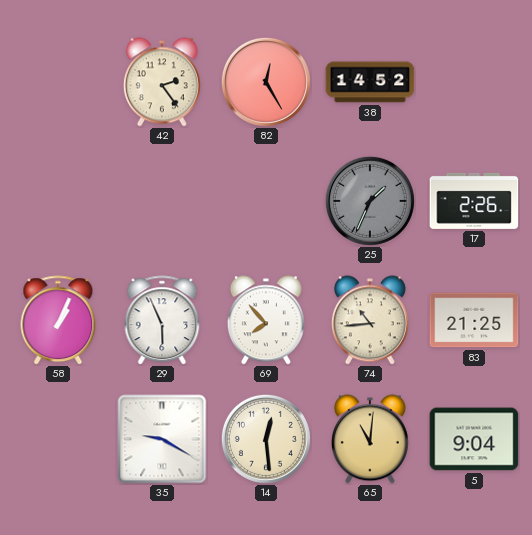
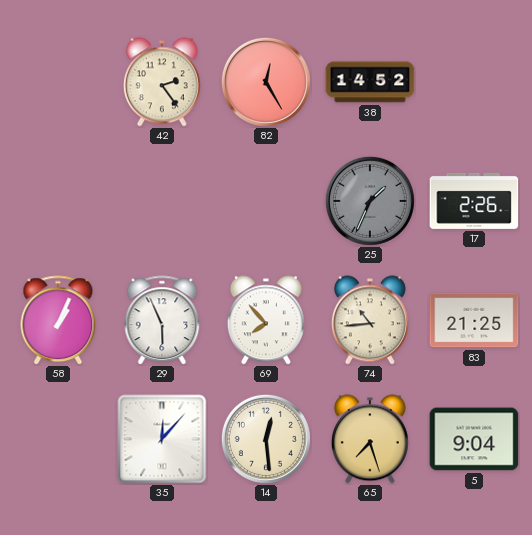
35: 9:20 -> 12:07 (162, 439)
65: 11:01 -> 7:27 (370, 439)
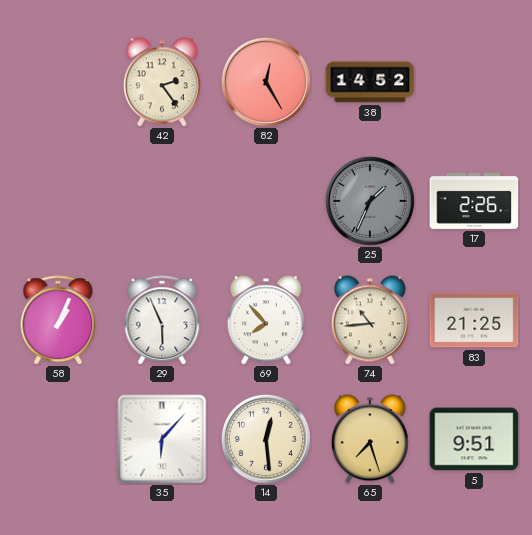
35: 12:07 -> 6:07 (162, 439)
5: 9:04 -> 9:51 (474, 439)
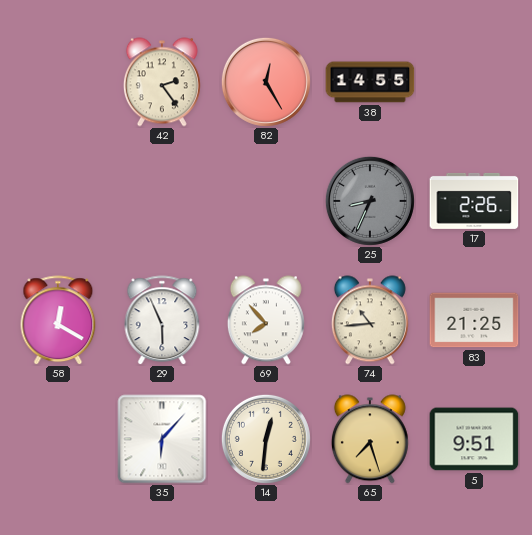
38: 14:52 -> 14:55 (370, 82)
25: 1:34 -> 8:34 (370, 201)
58: 1:04 -> 12:20 (58, 320)
14: 12:29 -> 12:31 (266, 439)
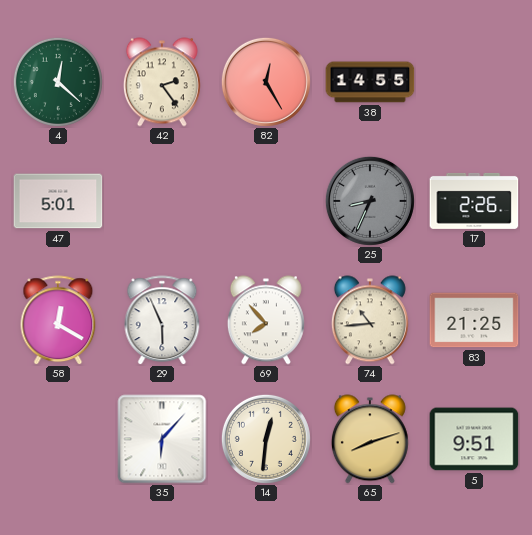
4: none -> 12:22 (58, 82)
47: none -> 5:01 (58, 201)
65: 7:27 -> 8:12 (370, 439)
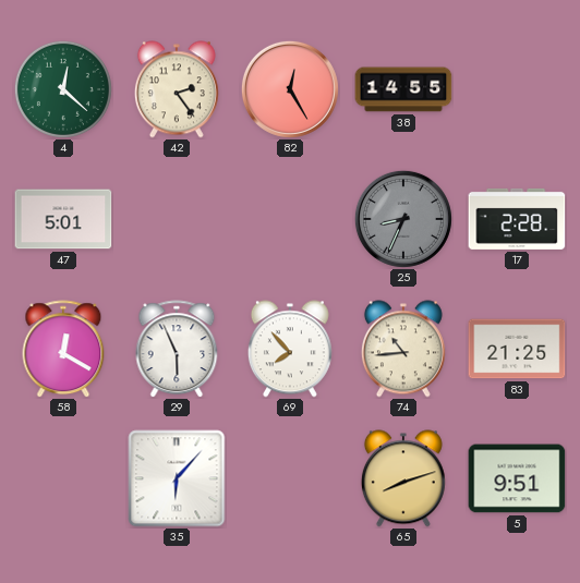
17: 2:26 -> 2:28 (517, 219)
14: 12:31 -> none (266, 439)
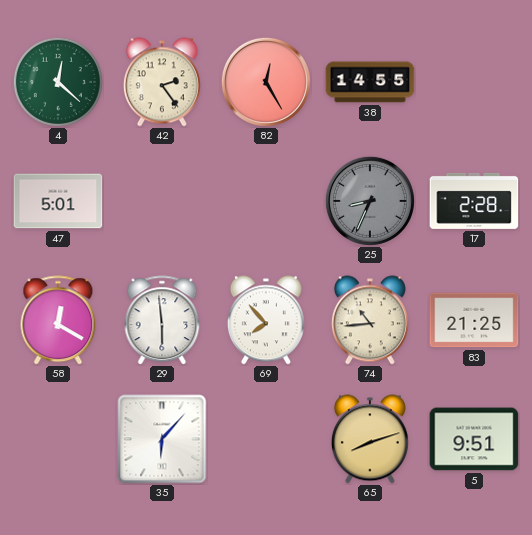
29: 5:56 -> 5:59 (162, 320)
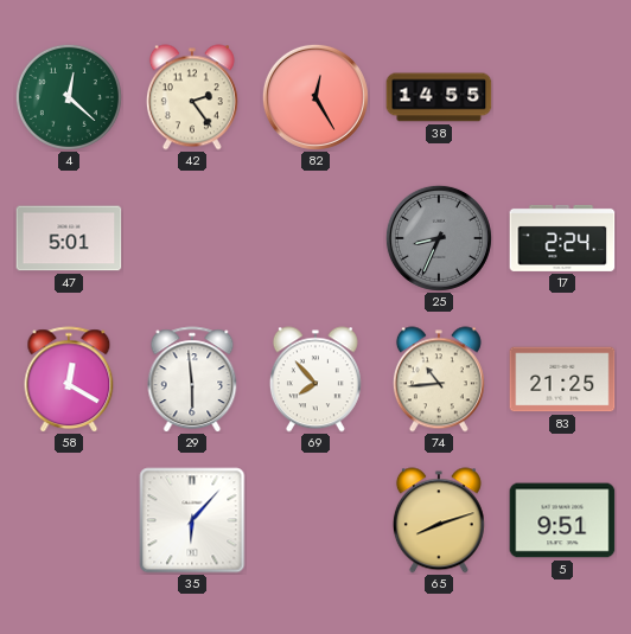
17: 2:28 -> 2:24 (562, 238)
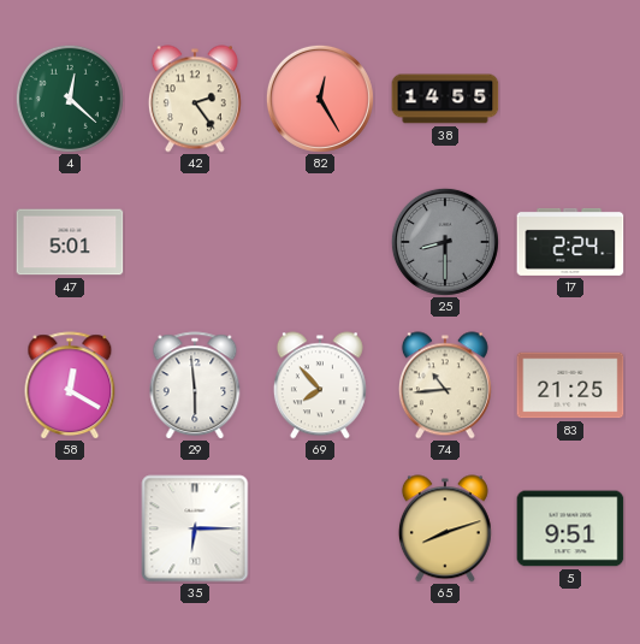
25: 8:34 -> 8:30 (445, 242)
35: 6:07 -> 6:15 (195, 528)
